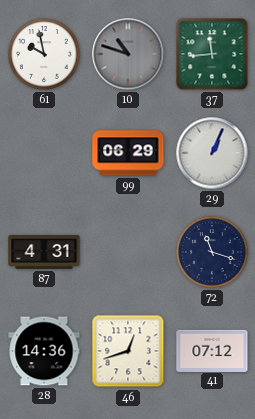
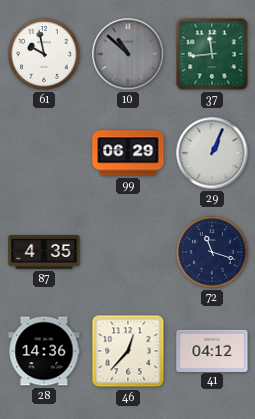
10: 10:48 -> 10:52 (128, 54)
87: 4:31 -> 4:35 (44, 253)
46: 12:42 -> 12:37 (128, 351)
41: 07:12 -> 04:12 (212, 350)
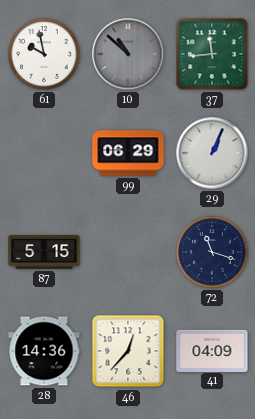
87: 4:35 -> 5:15 (44, 253)
41: 04:12 -> 04:09 (212, 350)
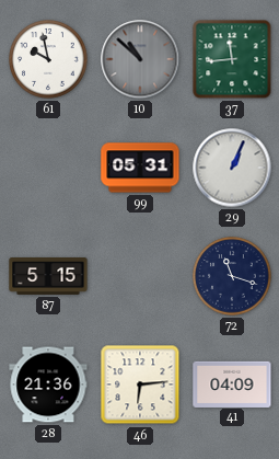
99: 06:29 -> 05:31 (140, 168)
28: 14:36 -> 21:36 (48, 385)
46: 12:37 -> 6:14 (140, 385)
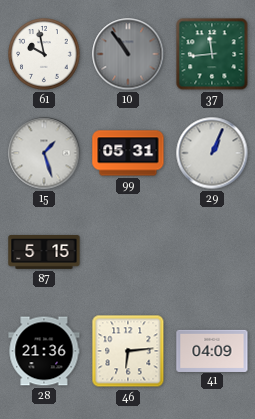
10: 10:52 -> 10:54 (128, 54)
15: none -> 1:27 (44, 153)
72: 11:18 -> none (232, 276)
